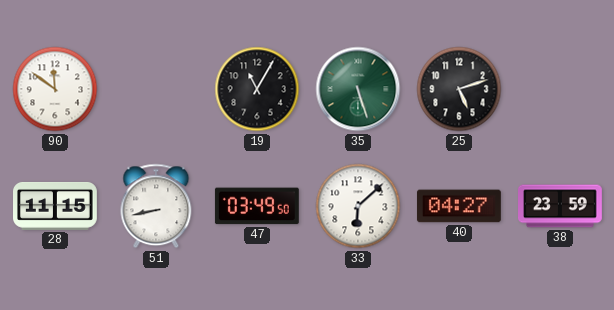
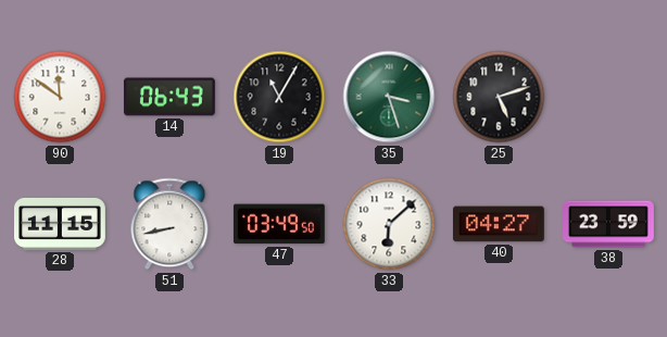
14: none -> 06:43 (169, 97)
35: 5:27 -> 3:27 (389, 97)
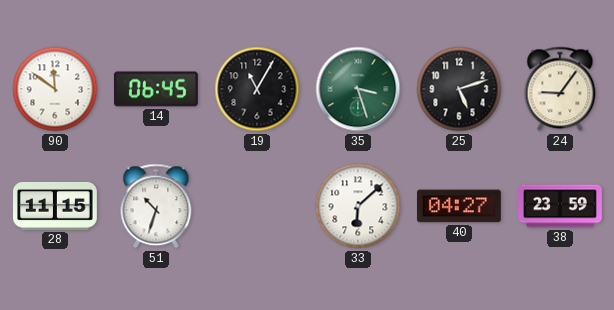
14: 06:43 -> 06:45 (156, 89)
24: none -> 9:06 (560, 89)
51: 8:43 -> 10:33 (156, 206)
47: 03:49 -> none (279, 224)
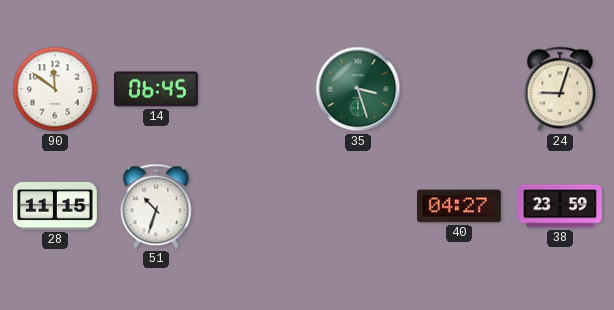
19: 11:05 -> none (257, 89)
25: 5:12 -> none (459, 89)
24: 9:06 -> 9:03 (560, 89)
33: 6:08 -> none (358, 206)
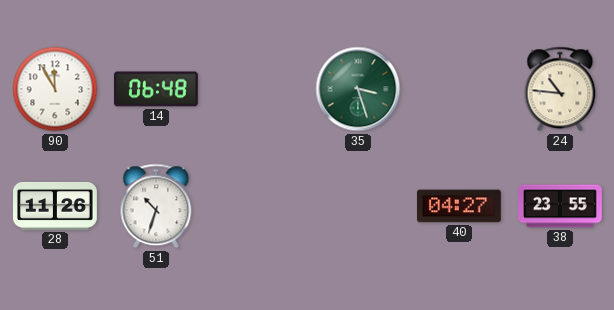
90: 11:51 -> 11:55 (55, 89)
14: 06:45 -> 06:48 (156, 89)
24: 9:03 -> 10:46 (560, 89)
28: 11:15 -> 11:26 (56, 206)
38: 23:59 -> 23:55 (561, 206)
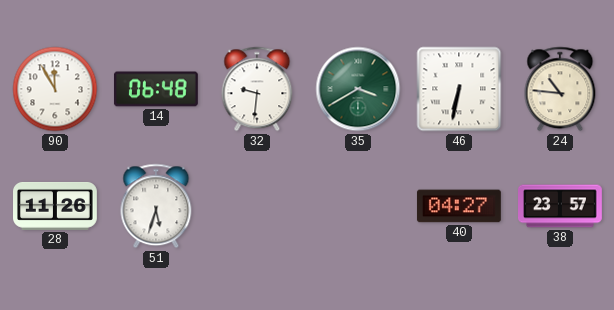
32: none -> 9:31 (257, 89)
35: 3:27 -> 3:40 (358, 89)
46: none -> 6:32 (459, 89)
51: 10:33 -> 5:33 (156, 206)
38: 23:55 -> 23:57 (561, 206)
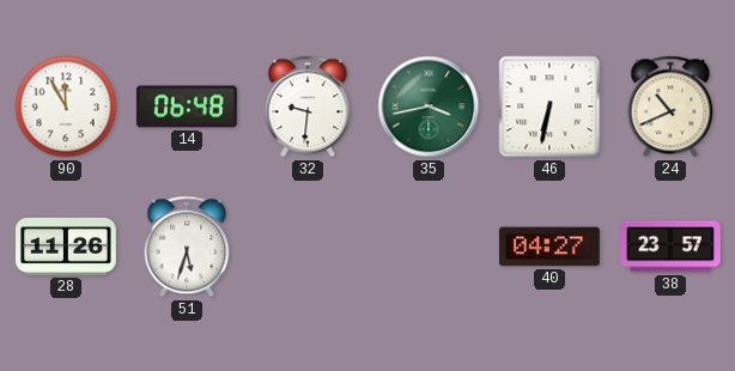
35: 3:40 -> 3:43 (429, 107)
24: 10:46 -> 10:41 (670, 107)
